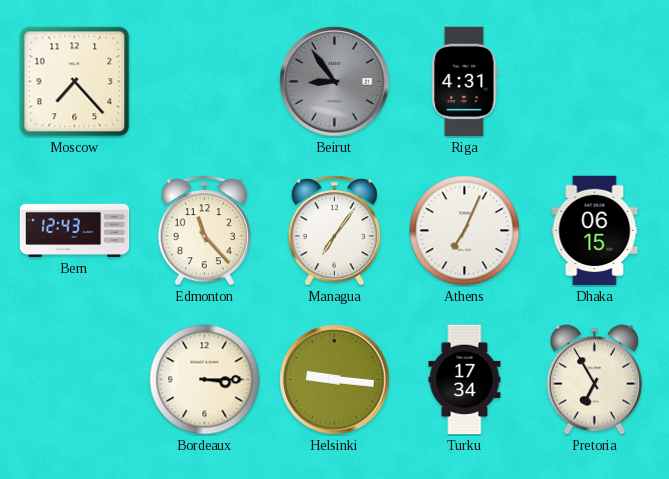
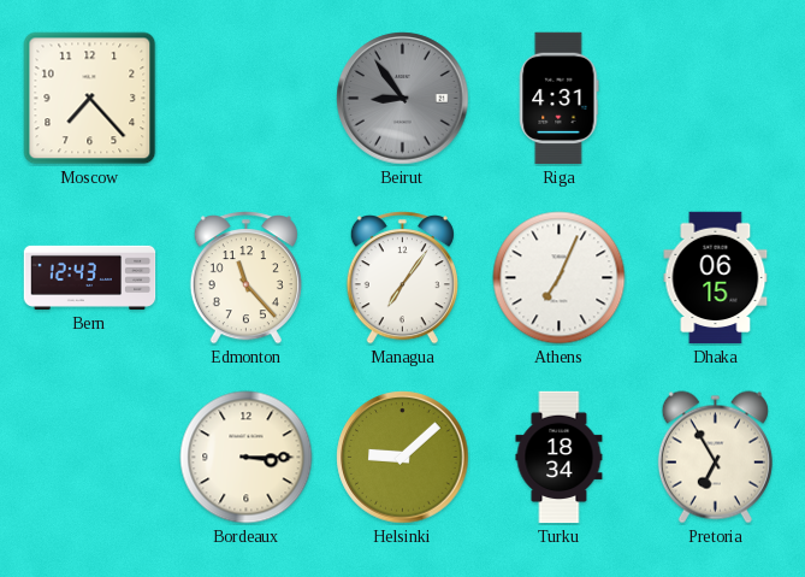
Helsinki: 9:16 -> 9:08 (403, 458)
Turku: 17:34 -> 18:34 (560, 458)
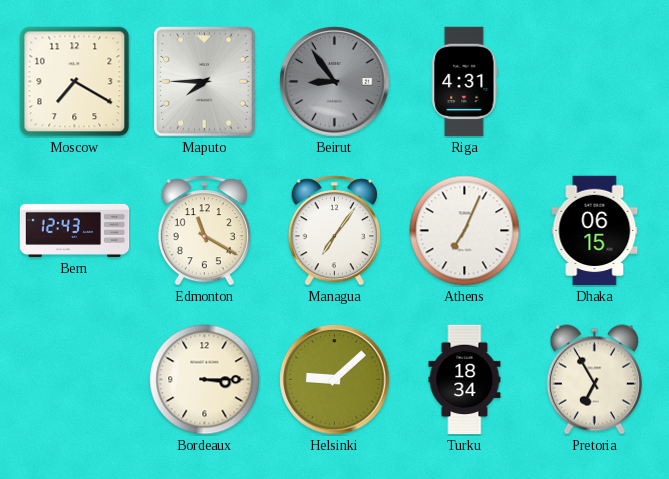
Moscow: 7:23 -> 7:20 (75, 82)
Maputo: none -> 7:45 (205, 82)
Edmonton: 11:23 -> 11:20 (204, 231)
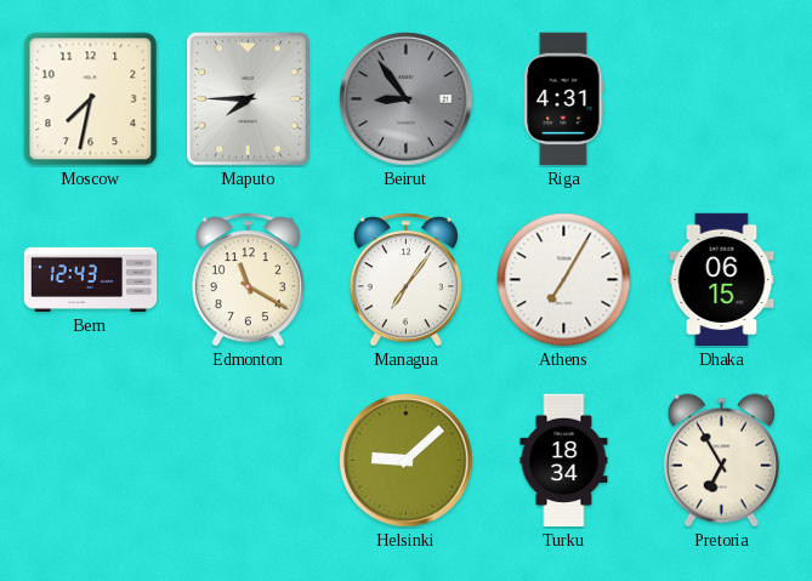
Moscow: 7:20 -> 7:32 (91, 99)
Athens: 7:04 -> 7:05 (564, 280)
Bordeaux: 3:15 -> none (205, 380)
